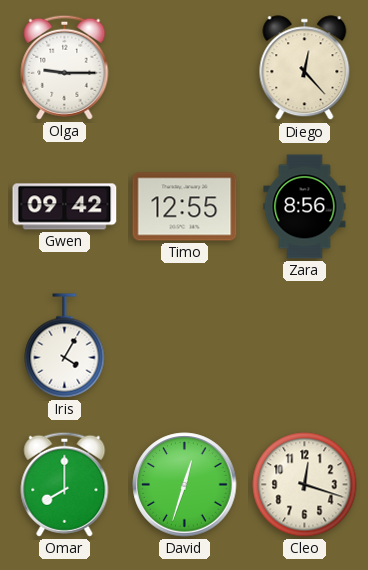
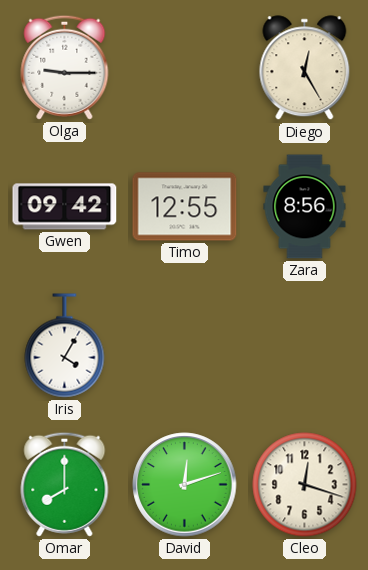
Diego: 12:23 -> 12:25 (305, 68)
David: 12:33 -> 12:12 (185, 485)
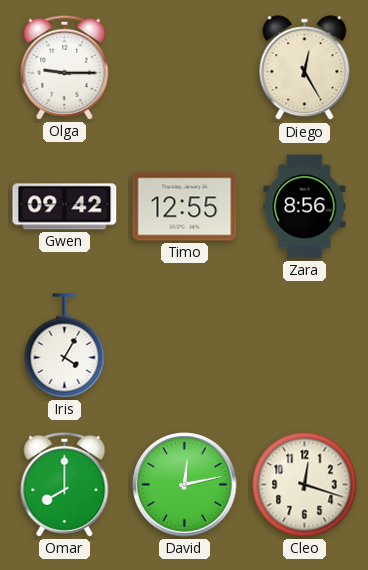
David: 12:12 -> 12:13 (185, 485)
